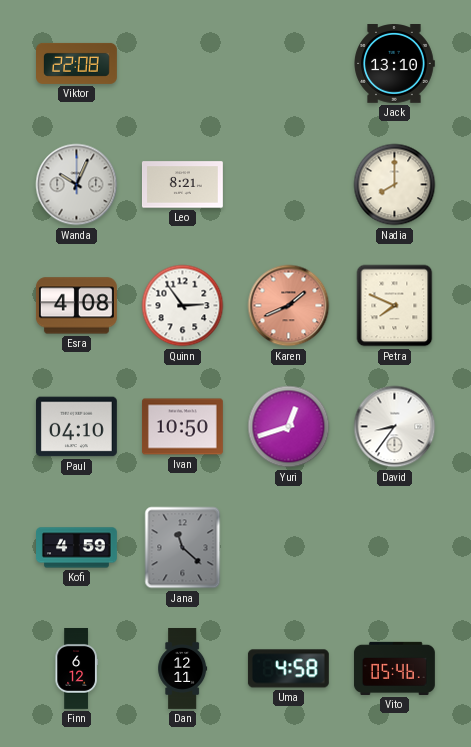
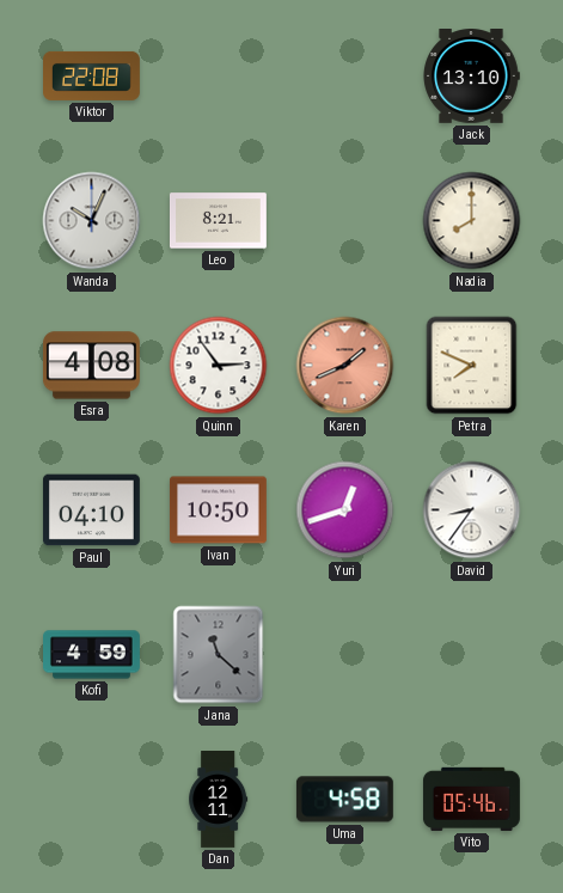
Finn: 6:12 -> none (76, 669)
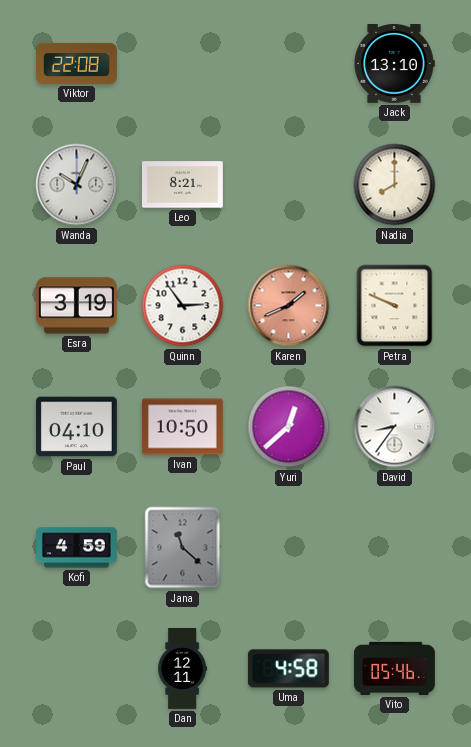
Esra: 4:08 -> 3:19 (76, 306)
Petra: 7:49 -> 9:49 (395, 306)
Yuri: 12:42 -> 12:38 (289, 427)
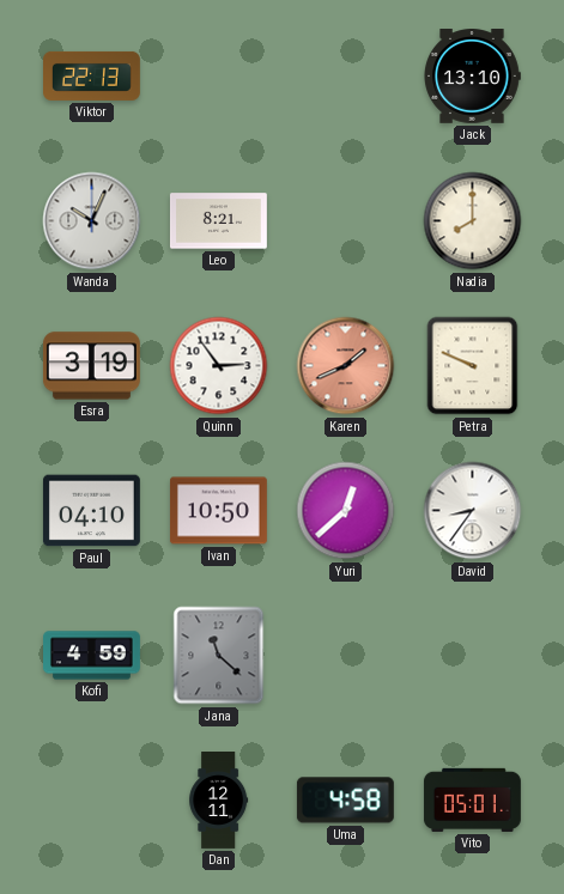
Viktor: 22:08 -> 22:13 (92, 75)
Vito: 05:46 -> 05:01 (472, 799)
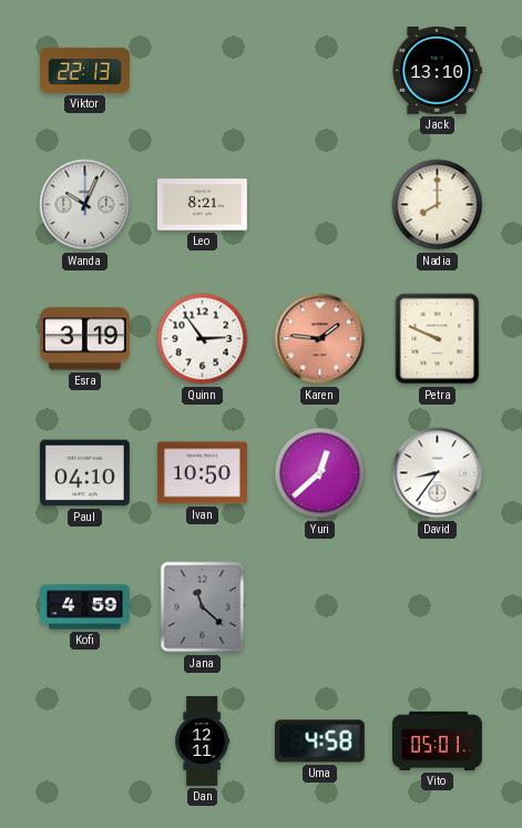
Karen: 1:41 -> 1:46 (320, 339)
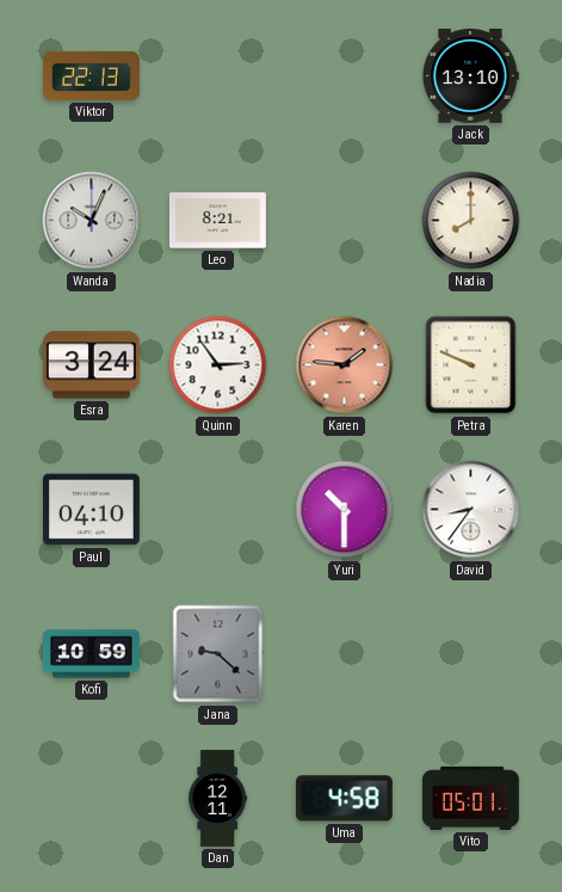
Esra: 3:19 -> 3:24 (91, 365)
Ivan: 10:50 -> none (202, 473)
Yuri: 12:38 -> 10:30 (345, 510)
Kofi: 4:59 -> 10:59 (92, 654)
Jana: 11:22 -> 9:22 (218, 654)
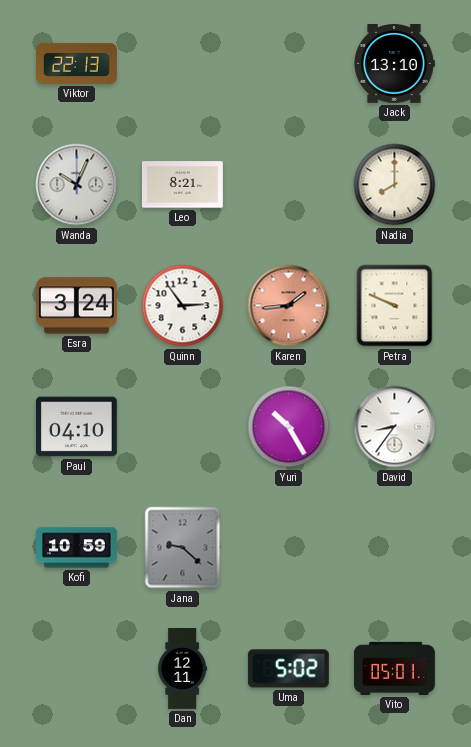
Karen: 1:46 -> 1:44 (289, 306)
Yuri: 10:30 -> 10:25 (289, 427)
Uma: 4:58 -> 5:02 (288, 669)
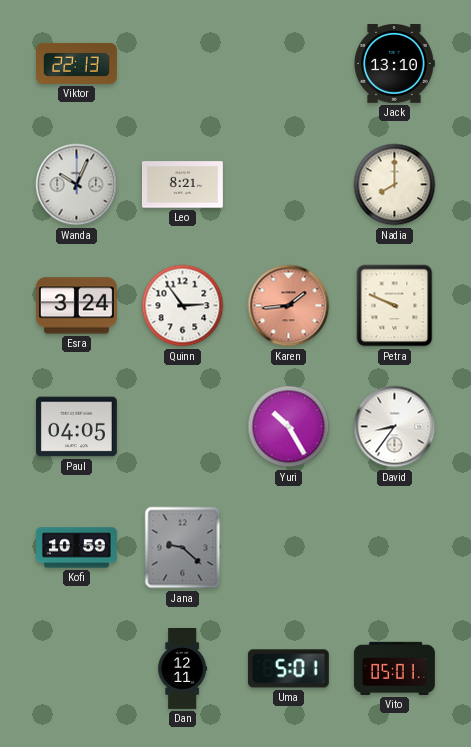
Paul: 04:10 -> 04:05 (76, 427)
Uma: 5:02 -> 5:01 (288, 669)
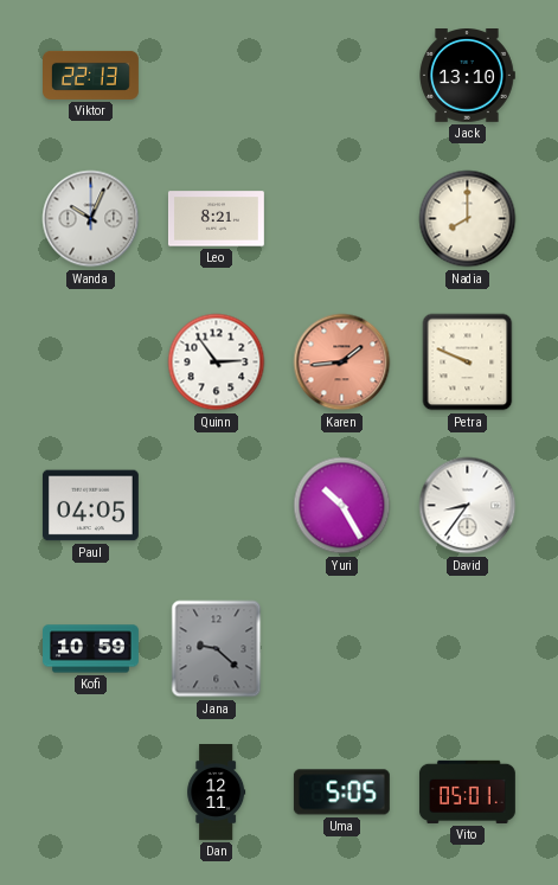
Esra: 3:24 -> none (76, 306)
Uma: 5:01 -> 5:05 (341, 793)
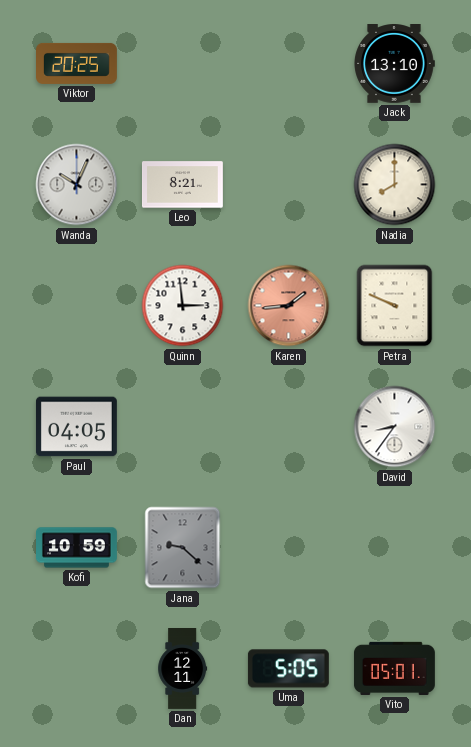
Viktor: 22:13 -> 20:25 (77, 63)
Quinn: 2:54 -> 2:59 (183, 306)
Yuri: 10:25 -> none (342, 506)
